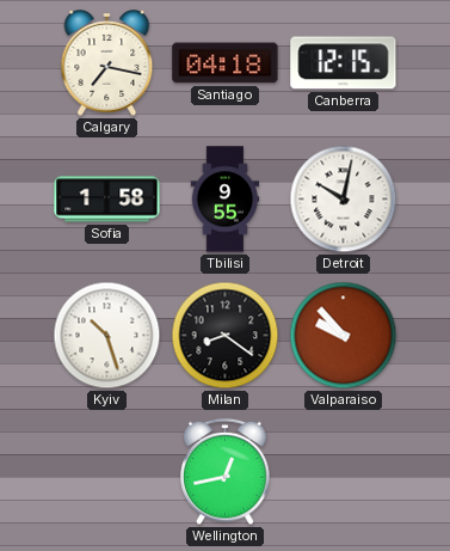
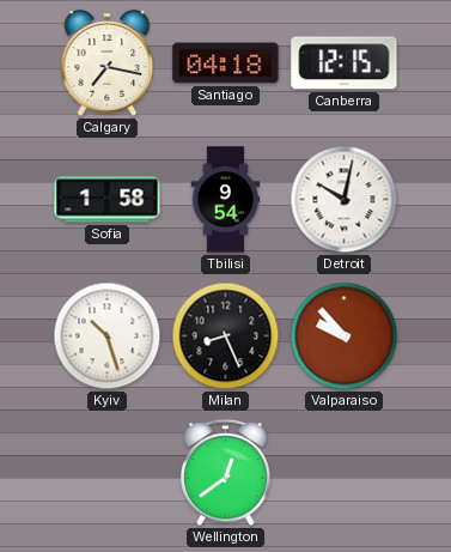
Tbilisi: 9:55 -> 9:54 (226, 200)
Milan: 8:21 -> 8:26 (226, 336)
Wellington: 12:43 -> 12:39 (226, 473)
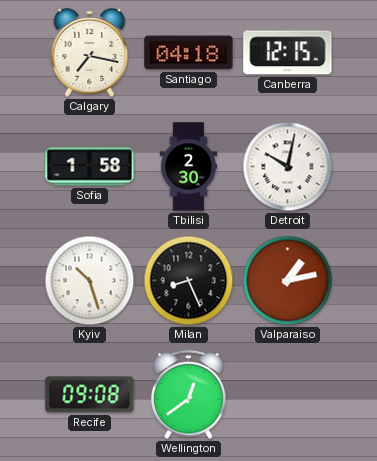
Tbilisi: 9:54 -> 2:30 (189, 167)
Valparaiso: 9:53 -> 1:13 (288, 281)
Recife: none -> 09:08 (90, 395)
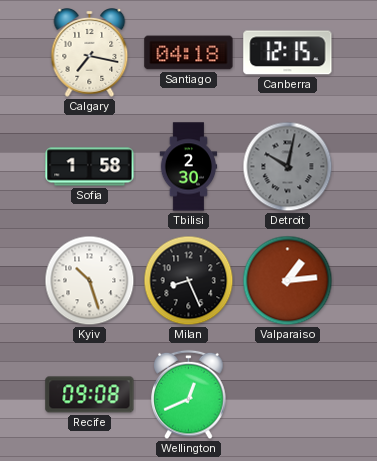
Detroit dial: white -> grey (288, 167)
Valparaiso: 1:13 -> 1:14 (288, 281)
Wellington: 12:39 -> 12:41 (189, 395)
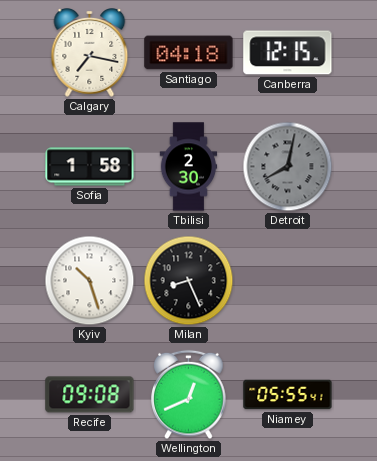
Detroit: 10:02 -> 8:02 (288, 167)
Valparaiso: 1:14 -> none (288, 281)
Niamey: none -> 05:55 (288, 395)
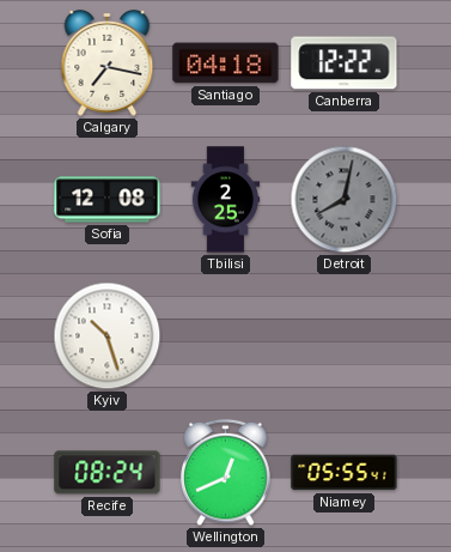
Canberra: 12:15 -> 12:22 (345, 63)
Sofia: 1:58 -> 12:08 (108, 200)
Tbilisi: 2:30 -> 2:25 (226, 200)
Milan: 8:26 -> none (189, 281)
Recife: 09:08 -> 08:24 (108, 473)
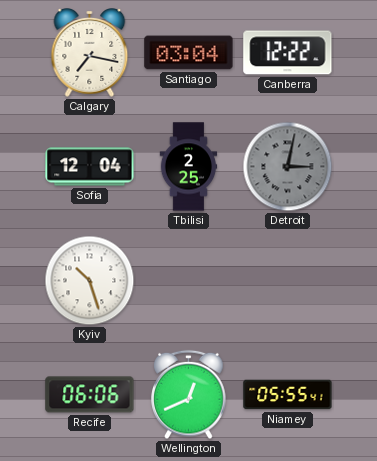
Santiago: 04:18 -> 03:04 (189, 53)
Sofia: 12:08 -> 12:04 (90, 167)
Detroit: 8:02 -> 3:02 (288, 167)
Recife: 08:24 -> 06:06 (90, 395)
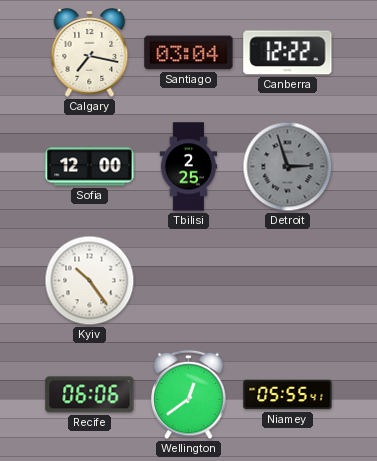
Sofia: 12:04 -> 12:00 (90, 167)
Detroit: 3:02 -> 2:57 (288, 167)
Kyiv: 10:27 -> 10:24 (90, 281)
Wellington: 12:41 -> 12:39 (189, 395)
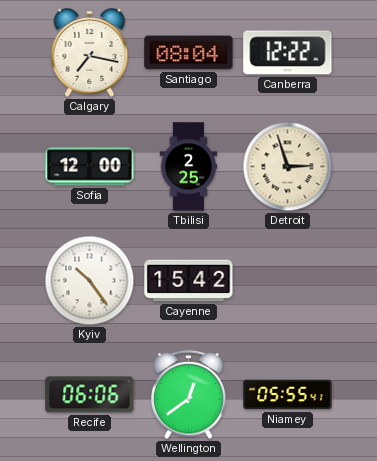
Santiago: 03:04 -> 08:04 (189, 53)
Detroit dial: grey -> cream (288, 167)
Cayenne: none -> 15:42 (189, 281)
